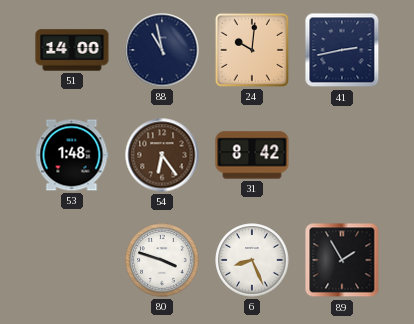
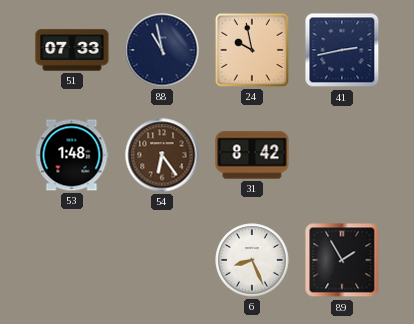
51: 14:00 -> 07:33 (72, 50)
24: 10:01 -> 9:58 (252, 50)
80: 3:48 -> none (162, 260)
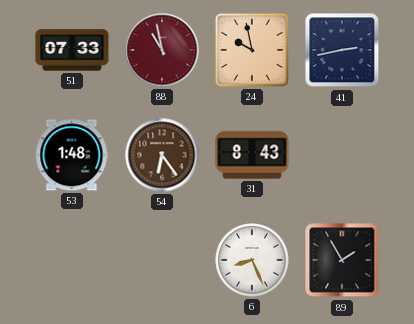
88 dial: navy -> burgundy (162, 50)
31: 8:42 -> 8:43 (252, 155)
